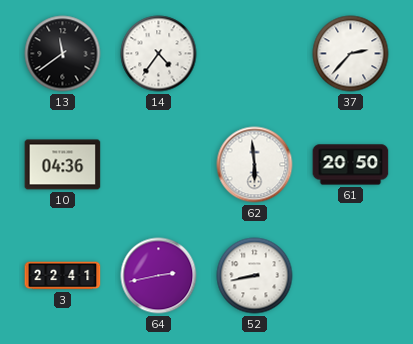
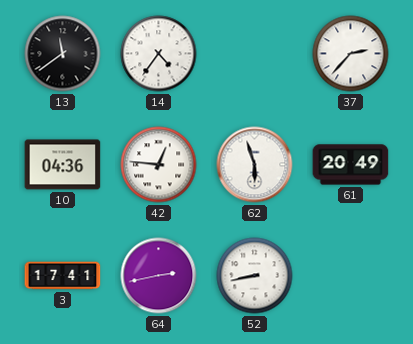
42: none -> 12:46 (159, 165)
62: 5:59 -> 5:57 (255, 165)
61: 20:50 -> 20:49 (351, 165)
3: 22:41 -> 17:41 (63, 276)
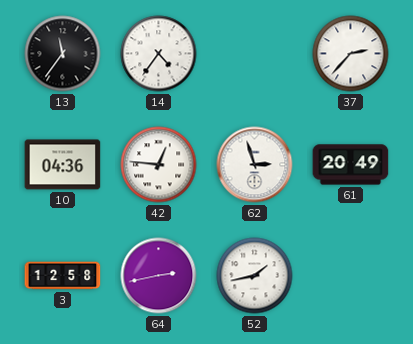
13: 11:39 -> 11:36 (63, 54)
62: 5:57 -> 2:57 (255, 165)
3: 17:41 -> 12:58 (63, 276)
52: 8:43 -> 1:43 (255, 276)
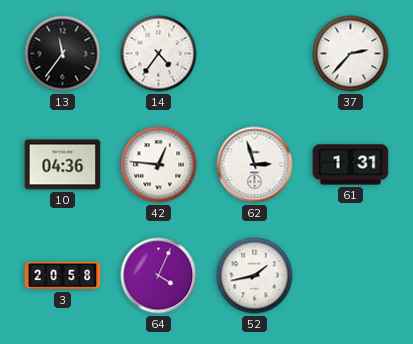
61: 20:49 -> 1:31 (351, 165)
3: 12:58 -> 20:58 (63, 276)
64: 2:43 -> 4:04 (159, 276)
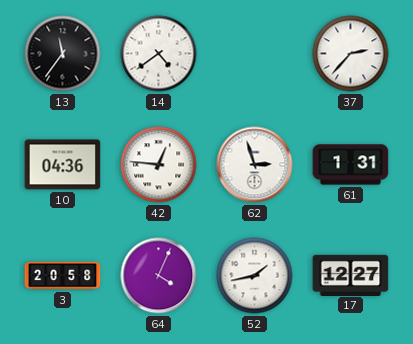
14: 4:36 -> 4:39 (159, 54)
17: none -> 12:27 (351, 275)
